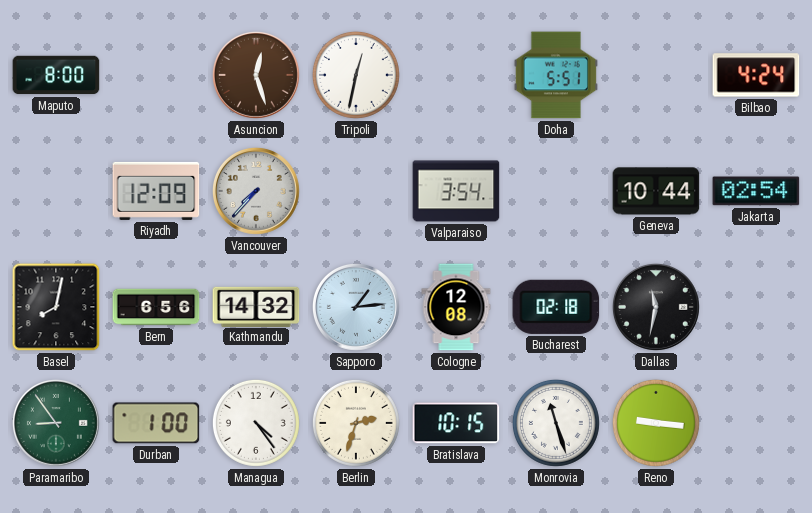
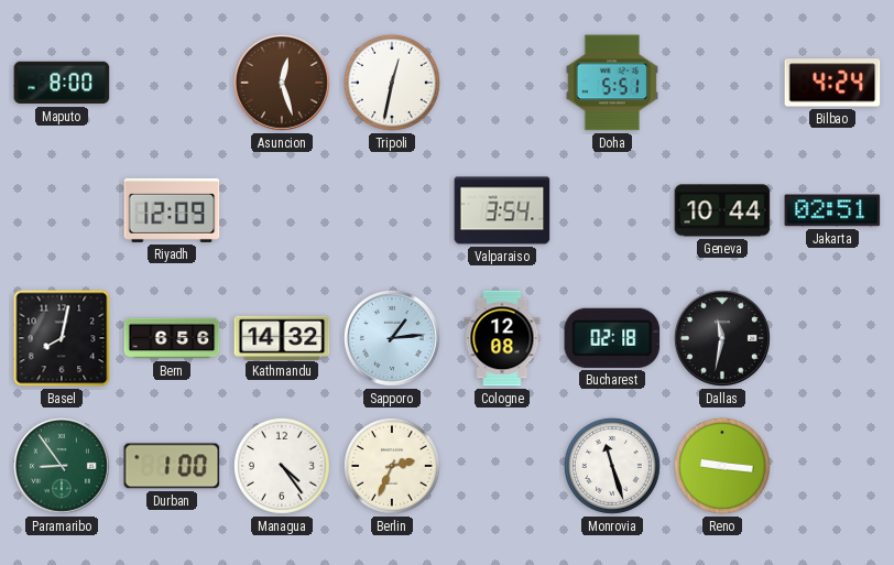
Vancouver: 7:37 -> none (256, 191)
Jakarta: 02:54 -> 02:51 (832, 210)
Berlin: 2:33 -> 2:34 (392, 466)
Bratislava: 10:15 -> none (456, 423)
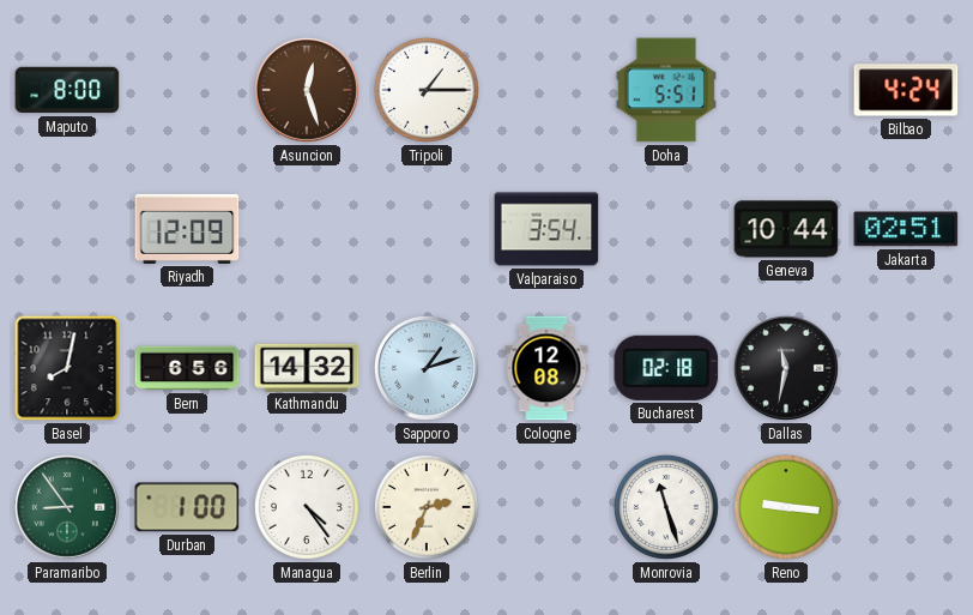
Tripoli: 12:32 -> 1:15 (427, 90)
Sapporo: 1:14 -> 1:12 (427, 368)
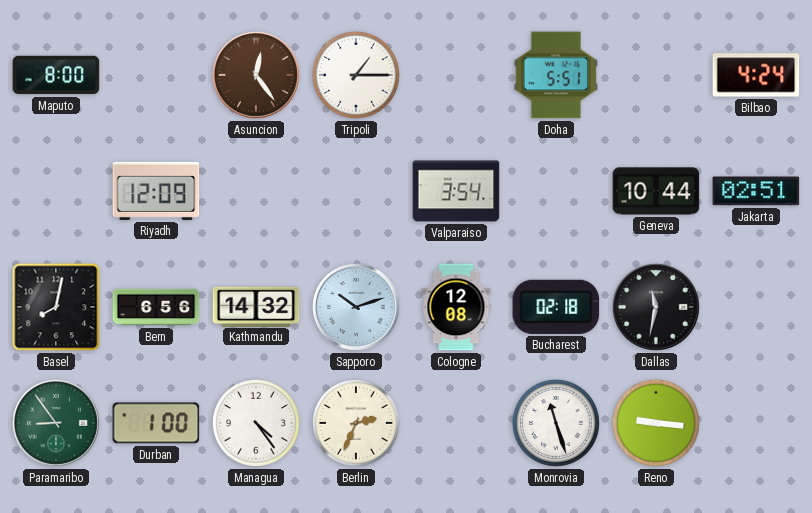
Asuncion: 12:27 -> 12:24 (256, 75)
Sapporo: 1:12 -> 10:12 (356, 307)
